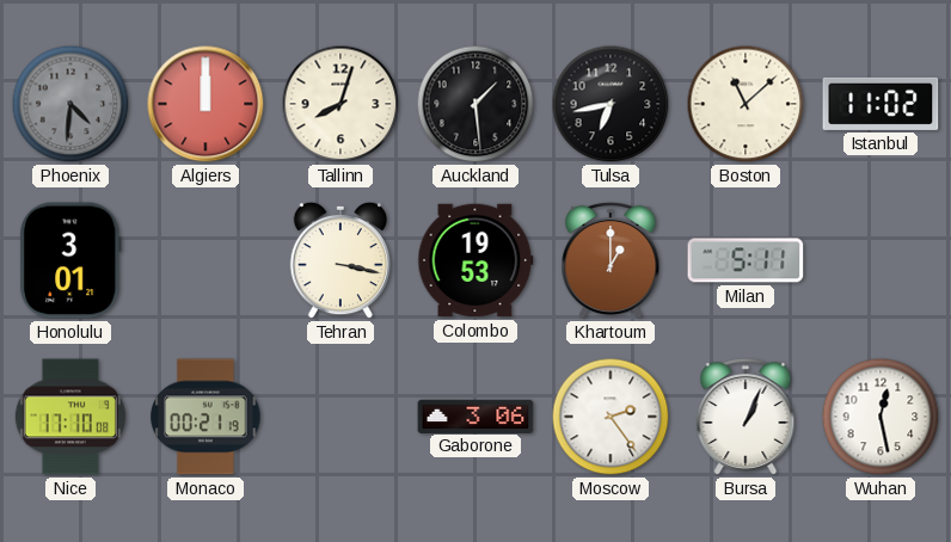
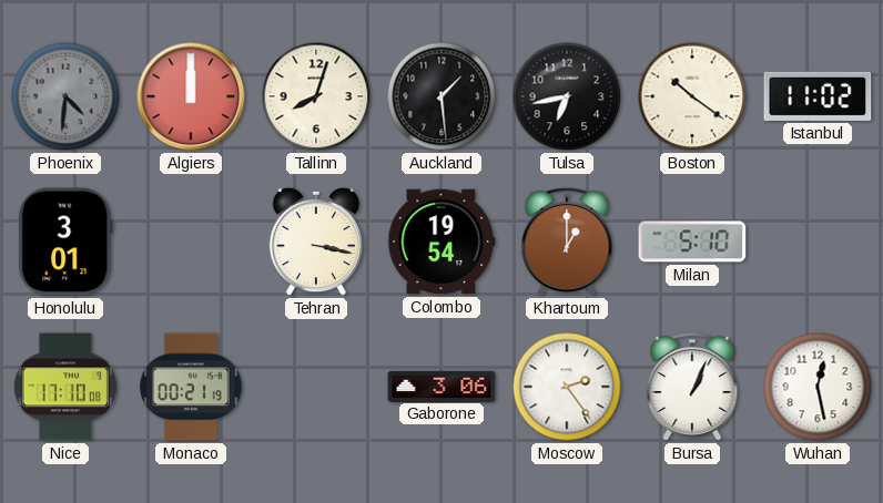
Boston: 11:08 -> 10:21 (692, 96)
Colombo: 19:53 -> 19:54 (441, 242)
Milan: 5:11 -> 5:10 (692, 242)
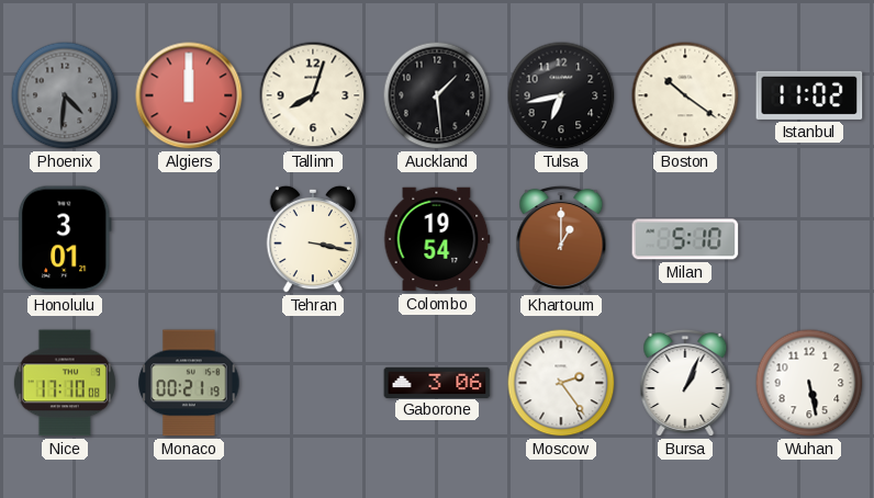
Wuhan: 12:28 -> 5:28 (809, 383)
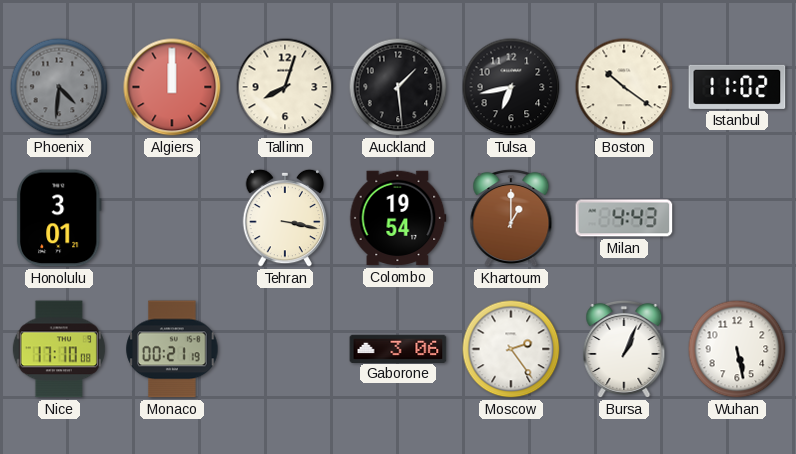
Milan: 5:10 -> 4:43 (624, 218)
